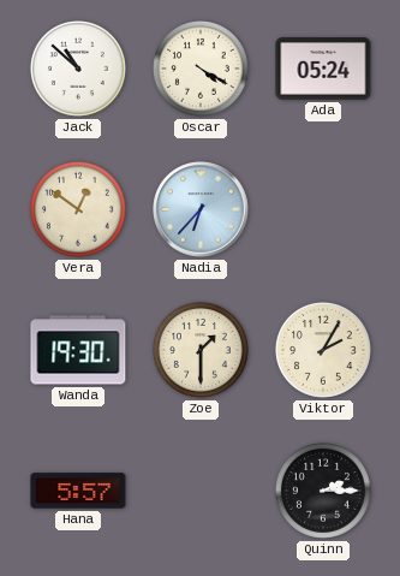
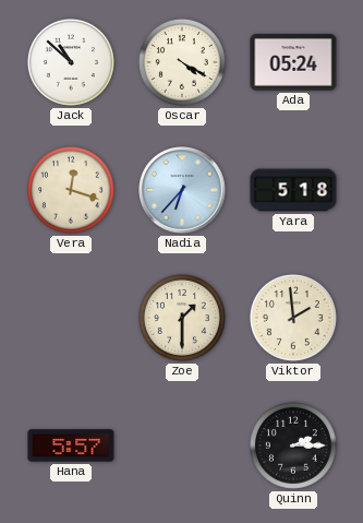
Vera: 12:51 -> 12:18 (71, 190)
Yara: none -> 5:18 (293, 190)
Wanda: 19:30 -> none (78, 350)
Viktor: 2:05 -> 1:59 (293, 318)
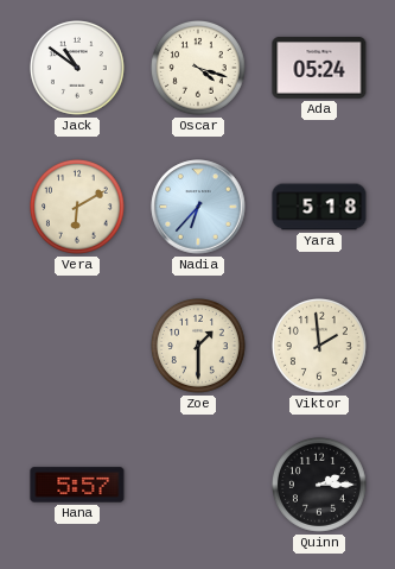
Jack: 10:52 -> 10:51 (77, 68)
Oscar: 4:20 -> 4:18 (198, 68)
Vera: 12:18 -> 6:10 (77, 207)
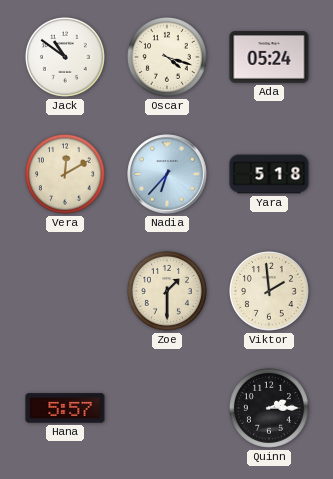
Vera: 6:10 -> 12:10 (65, 174)
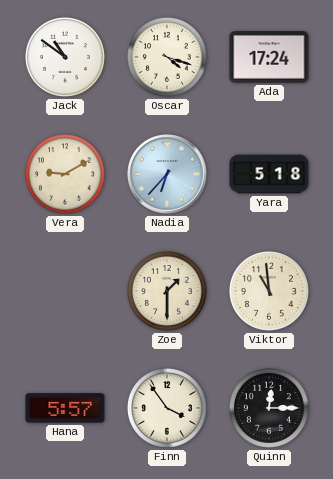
Ada: 05:24 -> 17:24 (269, 57)
Vera: 12:10 -> 9:10 (65, 174)
Viktor: 1:59 -> 10:59 (269, 291)
Finn: none -> 3:54 (167, 408)
Quinn: 2:15 -> 12:15 (269, 408)
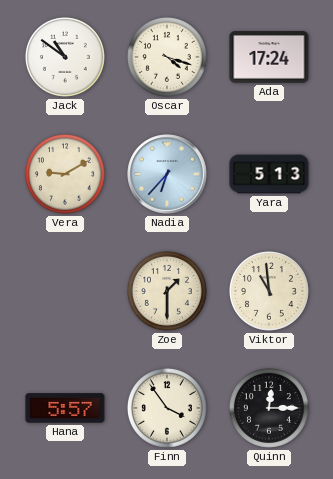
Yara: 5:18 -> 5:13 (269, 174)
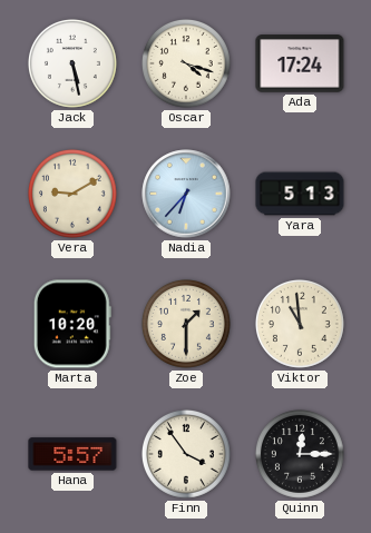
Jack: 10:51 -> 5:28 (72, 63)
Marta: none -> 10:20 (72, 324)
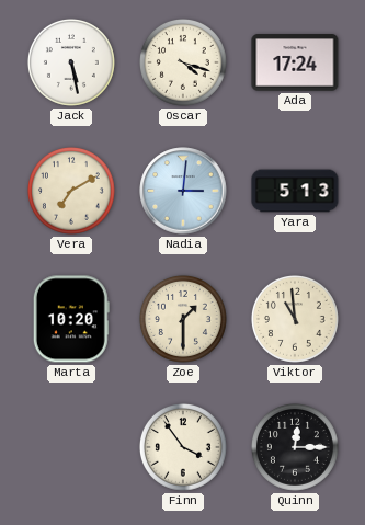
Vera: 9:10 -> 7:10 (71, 191)
Nadia: 6:37 -> 3:01 (183, 191)
Hana: 5:57 -> none (72, 454)
